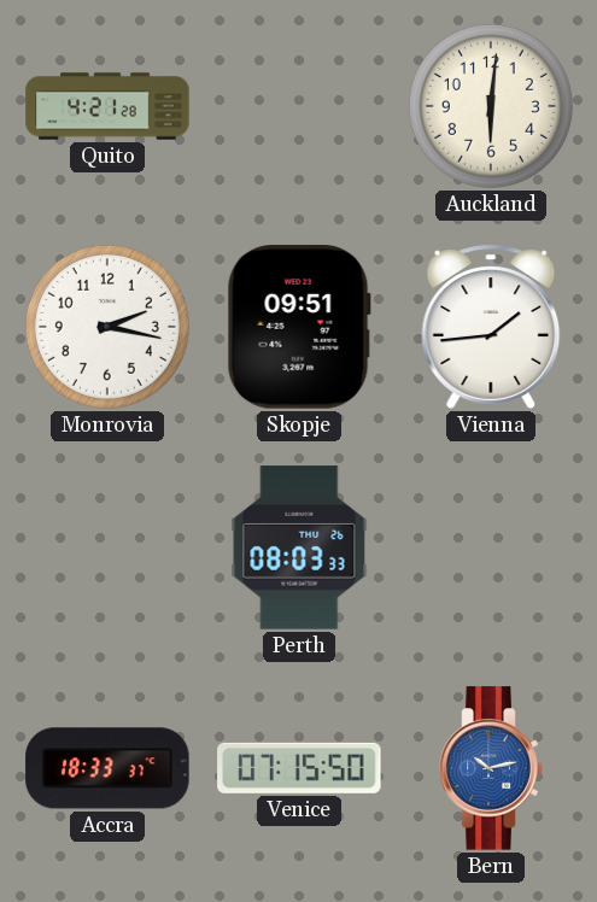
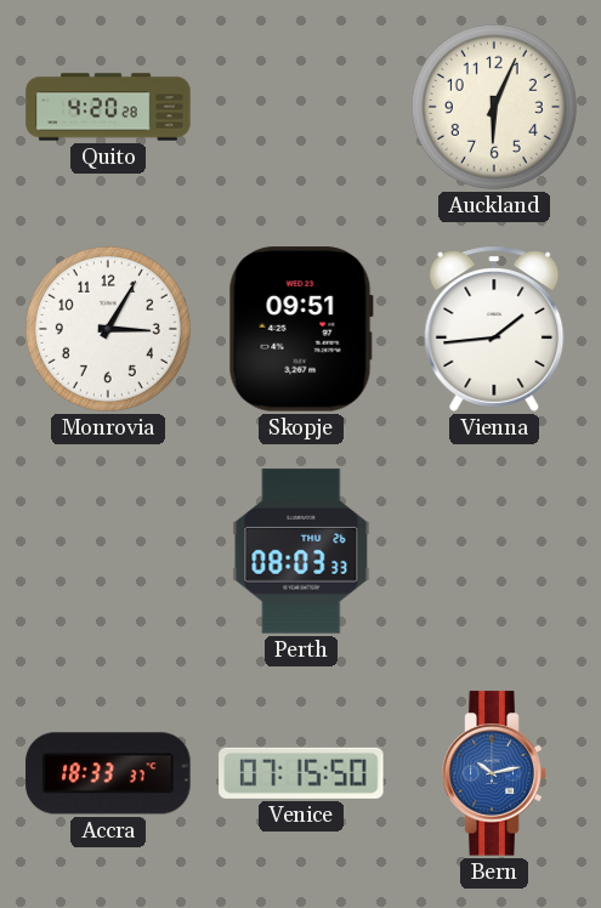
Quito: 4:21 -> 4:20 (108, 107)
Auckland: 6:01 -> 6:04 (494, 107)
Monrovia: 2:17 -> 3:05 (108, 329)
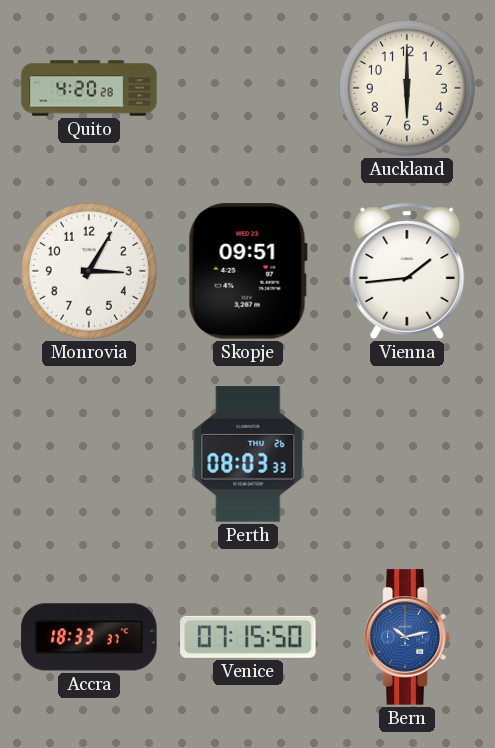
Auckland: 6:04 -> 6:00 (407, 88)
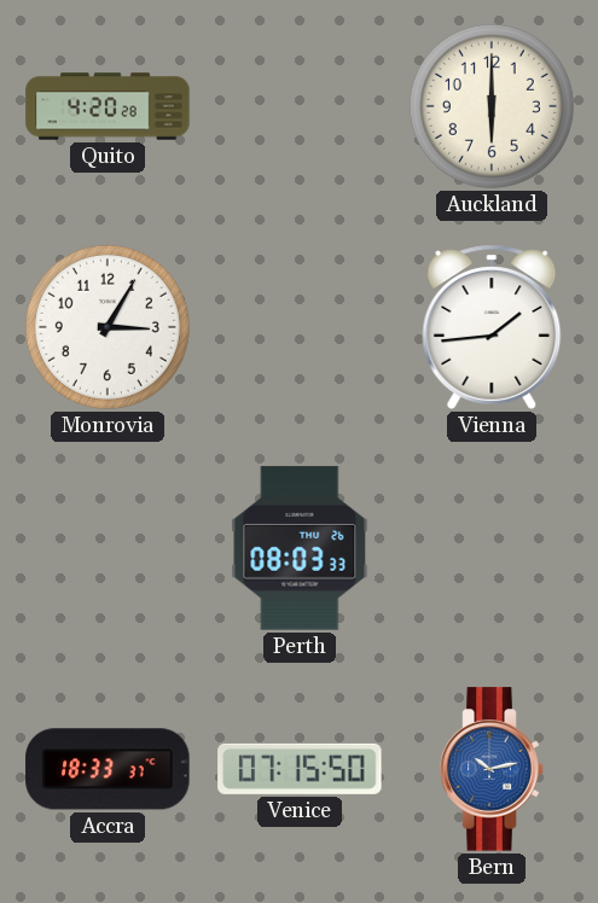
Skopje: 09:51 -> none (248, 271)
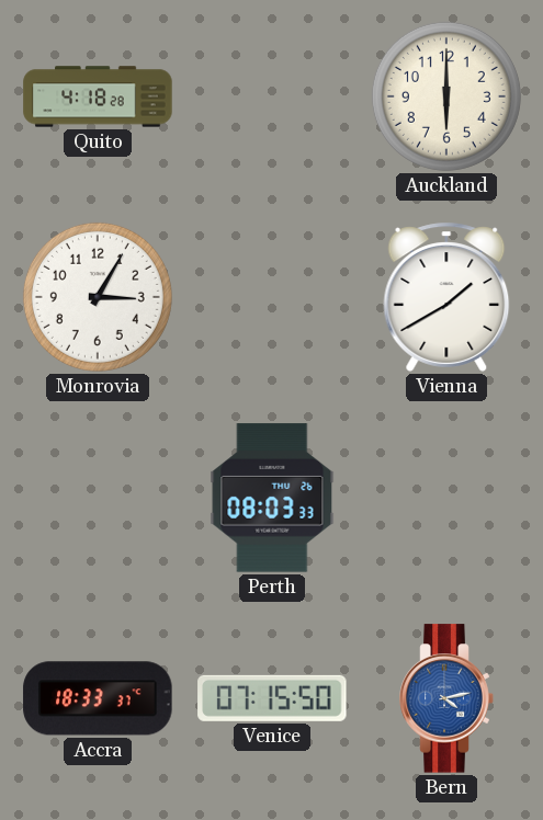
Quito: 4:20 -> 4:18 (98, 96)
Vienna: 1:44 -> 1:40 (446, 297)
Bern: 10:13 -> 4:13 (446, 698)
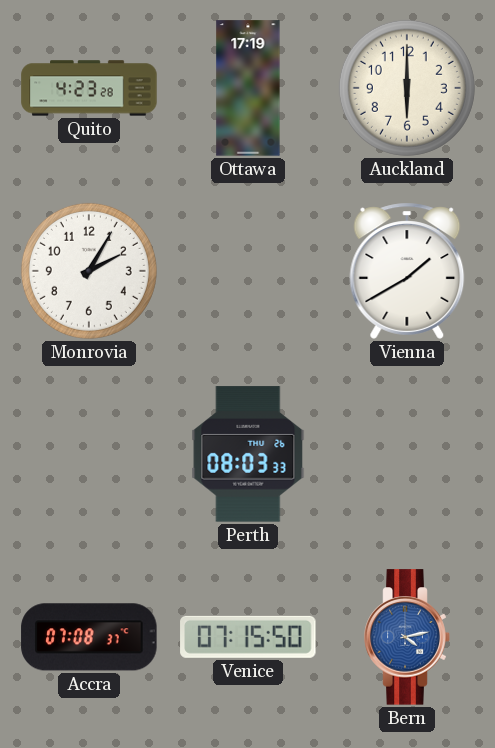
Quito: 4:18 -> 4:23 (89, 88)
Ottawa: none -> 17:19 (248, 88)
Monrovia: 3:05 -> 2:05 (89, 271)
Accra: 18:33 -> 07:08 (89, 637)
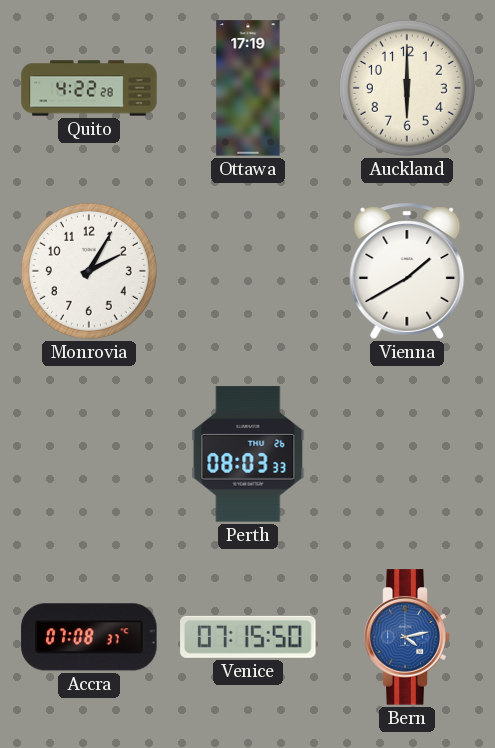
Quito: 4:23 -> 4:22 (89, 88)
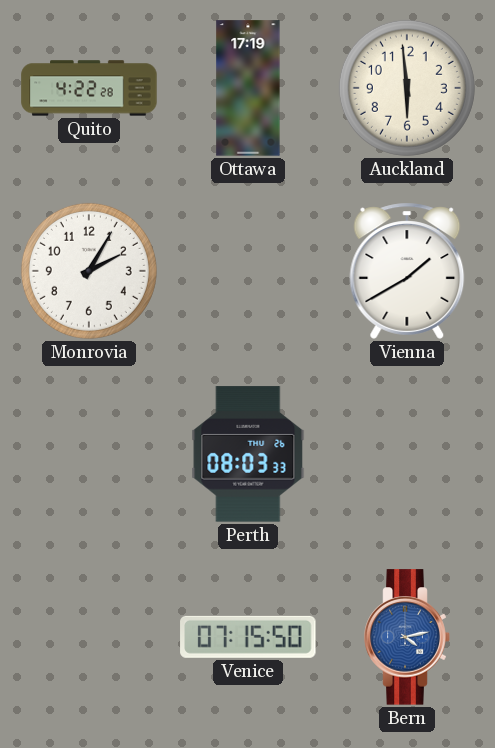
Auckland: 6:00 -> 5:59 (407, 88)
Accra: 07:08 -> none (89, 637)
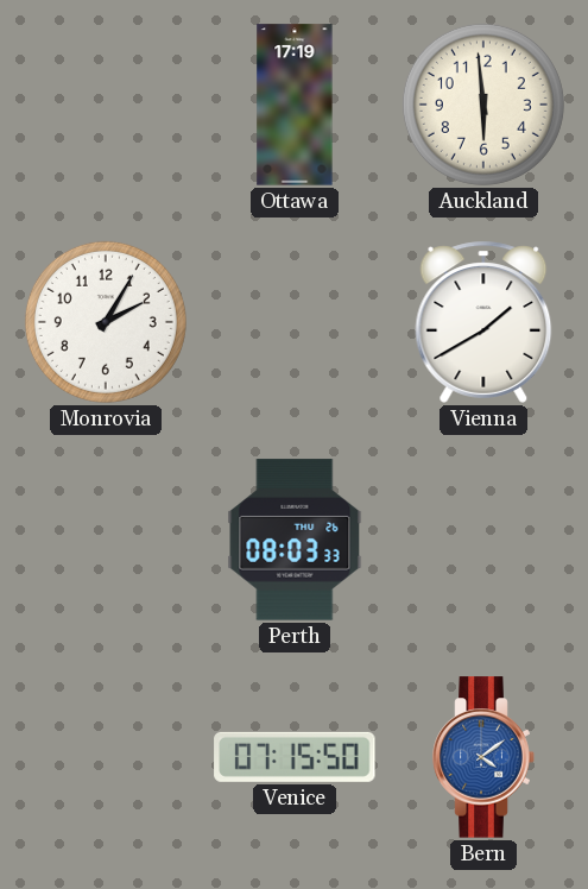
Quito: 4:22 -> none (89, 88)
Bern: 4:13 -> 4:09 (483, 757)
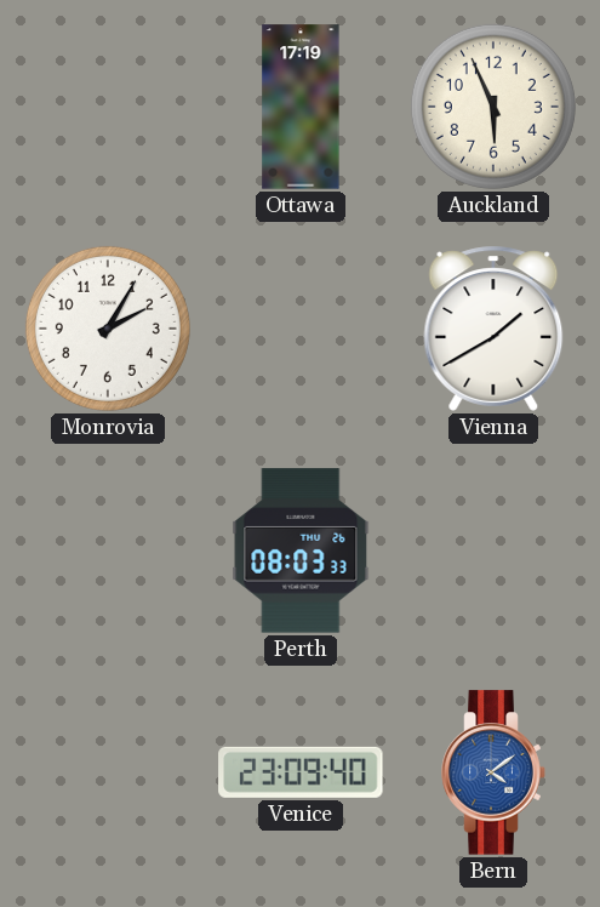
Auckland: 5:59 -> 5:56 (493, 107)
Venice: 07:15 -> 23:09 (301, 772)
